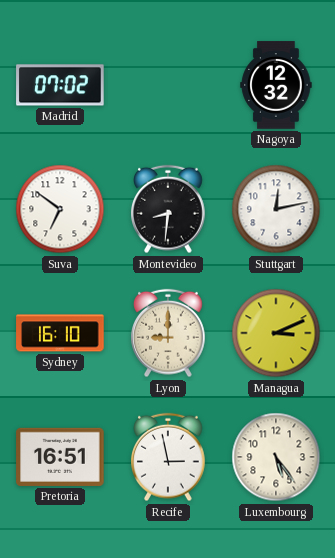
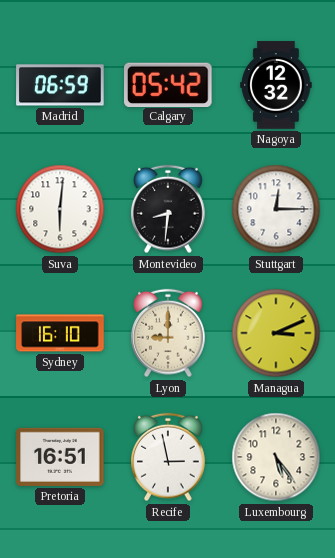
Madrid: 07:02 -> 06:59 (60, 85)
Calgary: none -> 05:42 (169, 84)
Suva: 6:51 -> 6:01 (60, 209)
Stuttgart: 12:13 -> 12:15 (276, 209)
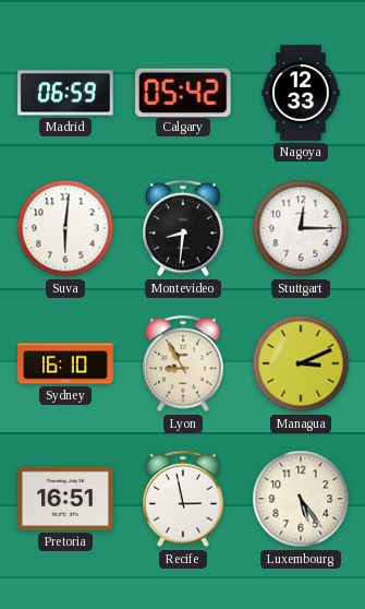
Nagoya: 12:32 -> 12:33 (301, 93)
Lyon: 9:00 -> 8:55 (184, 363)
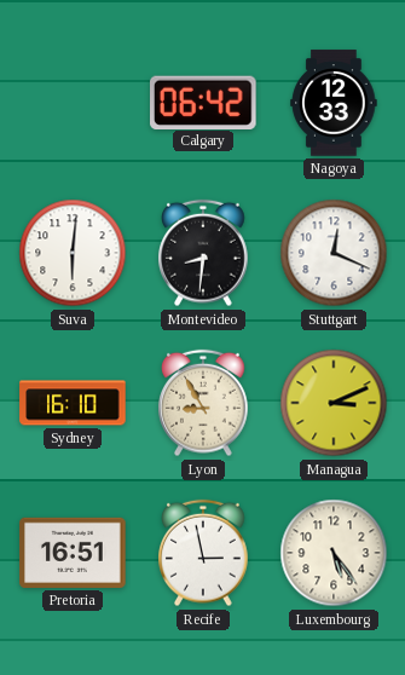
Madrid: 06:59 -> none (65, 93)
Calgary: 05:42 -> 06:42 (204, 102)
Stuttgart: 12:15 -> 12:19 (334, 253)
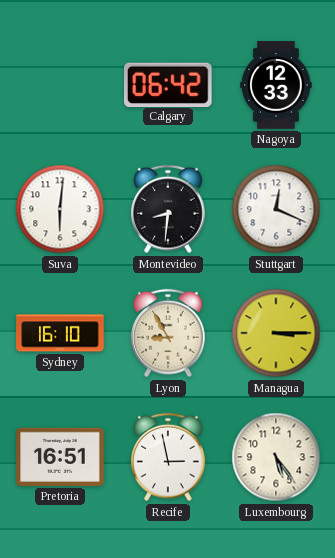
Managua: 3:11 -> 3:15 (276, 333)
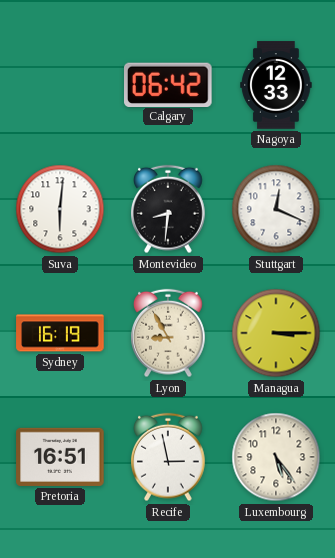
Sydney: 16:10 -> 16:19 (60, 333)
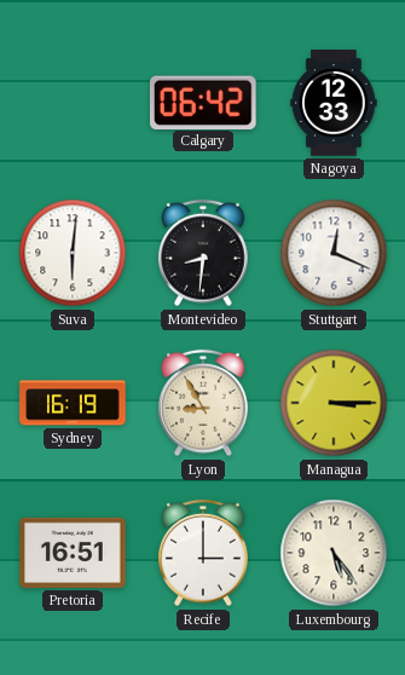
Recife: 2:58 -> 3:00 (204, 553)
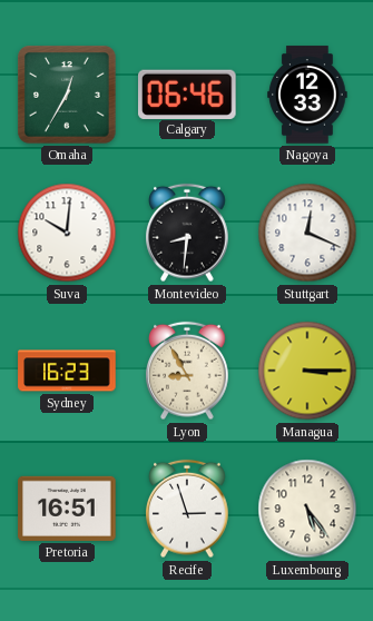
Omaha: none -> 12:35 (68, 96)
Calgary: 06:42 -> 06:46 (188, 93)
Suva: 6:01 -> 10:01 (67, 233)
Sydney: 16:19 -> 16:23 (67, 371)
Recife: 3:00 -> 2:57 (188, 509)
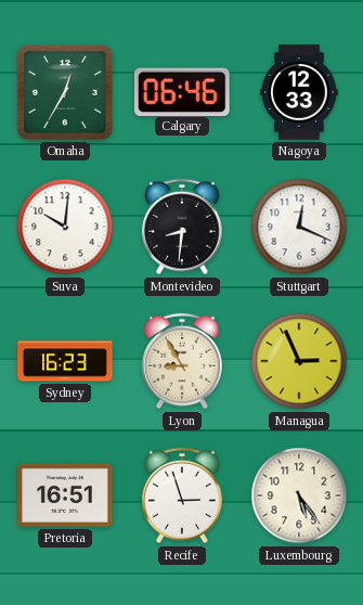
Managua: 3:15 -> 2:56 (299, 361)
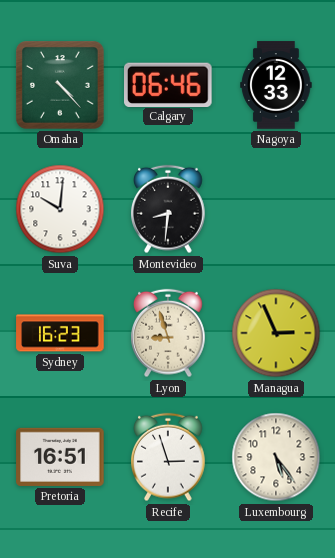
Omaha: 12:35 -> 4:23 (61, 86)
Stuttgart: 12:19 -> none (299, 227)
Lyon: 8:55 -> 8:57 (169, 333)
